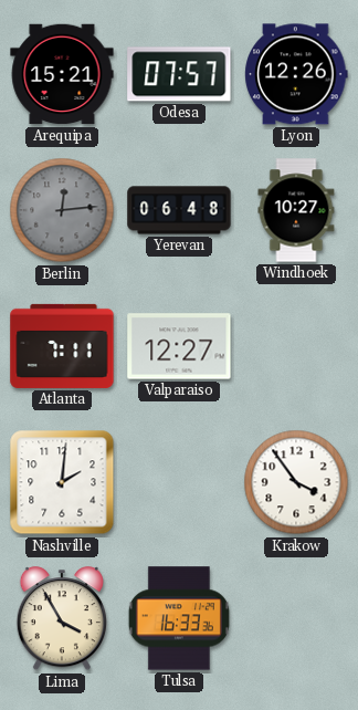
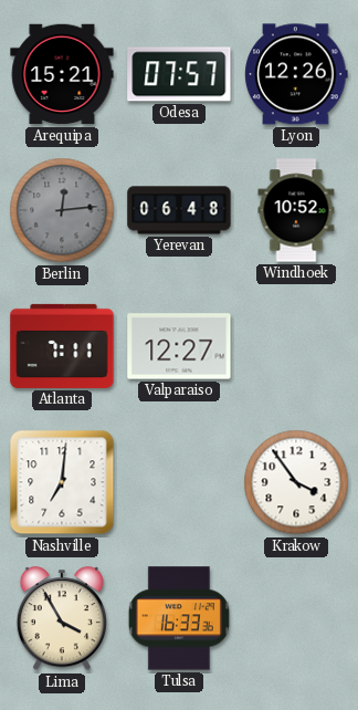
Windhoek: 10:27 -> 10:52 (296, 210)
Nashville: 2:01 -> 7:01 (62, 482)
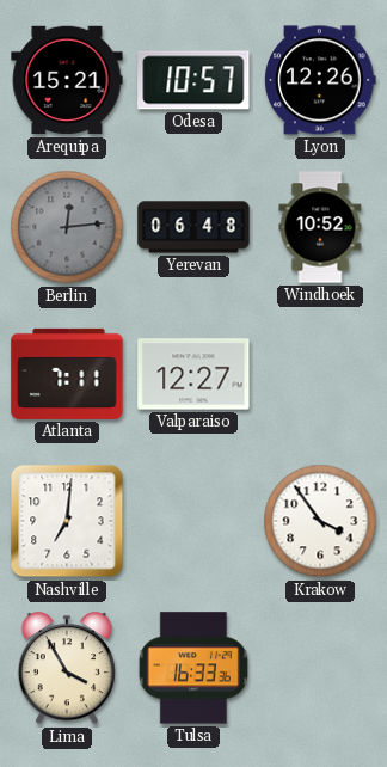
Odesa: 07:57 -> 10:57 (193, 80)
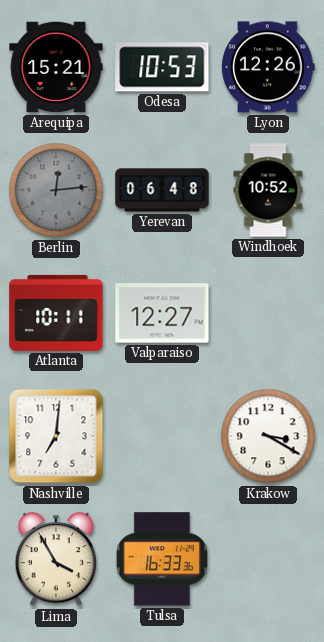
Odesa: 10:57 -> 10:53 (162, 67)
Atlanta: 7:11 -> 10:11 (56, 313)
Krakow: 3:54 -> 3:20 (268, 436)
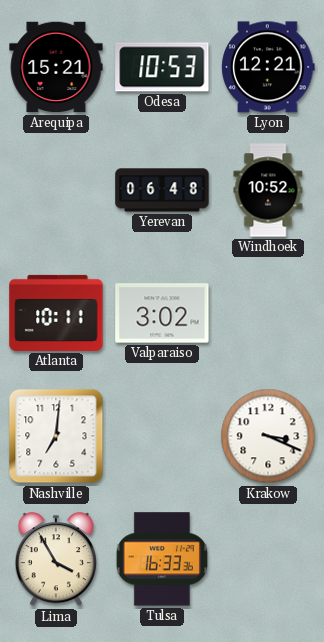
Lyon: 12:26 -> 12:21 (268, 67)
Berlin: 12:14 -> none (56, 190)
Valparaiso: 12:27 -> 3:02 (162, 313)
Krakow: 3:20 -> 3:19 (268, 436)
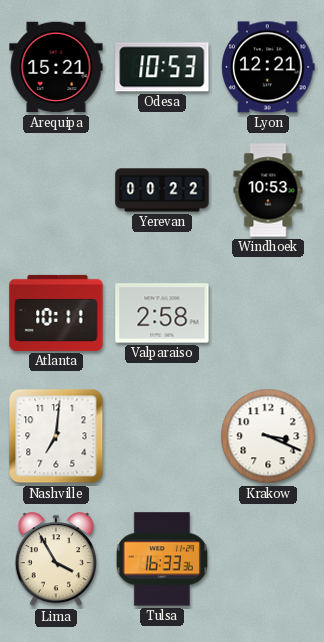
Yerevan: 06:48 -> 00:22 (162, 190)
Windhoek: 10:52 -> 10:53 (268, 190)
Valparaiso: 3:02 -> 2:58 (162, 313)
